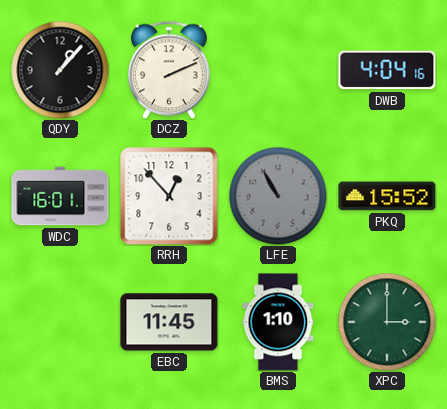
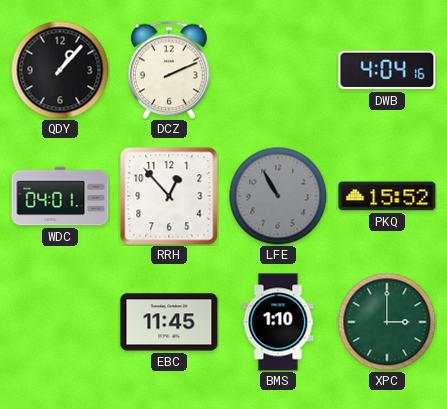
WDC: 16:01 -> 04:01 (60, 196)
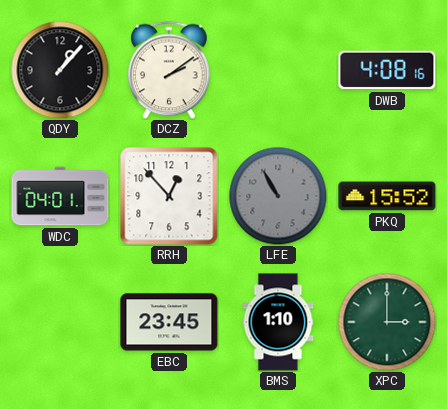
DCZ: 2:11 -> 2:09 (169, 70)
DWB: 4:04 -> 4:08 (387, 70)
EBC: 11:45 -> 23:45 (169, 322)
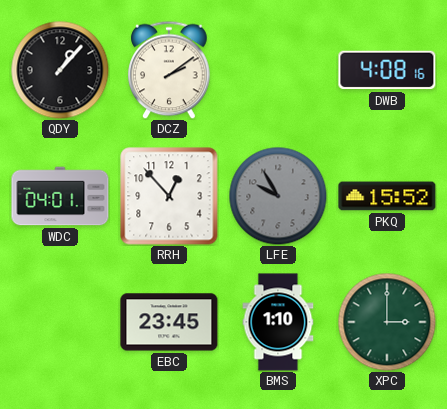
LFE: 10:55 -> 9:55 (278, 196)
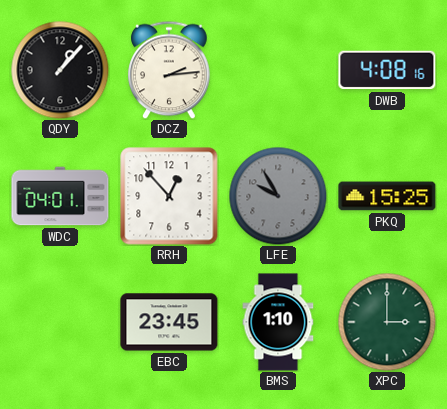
DCZ: 2:09 -> 2:14 (169, 70)
PKQ: 15:52 -> 15:25 (387, 196)
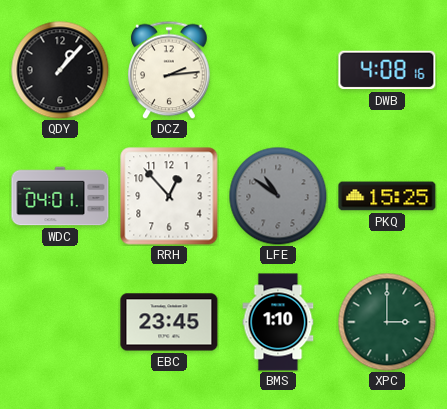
LFE: 9:55 -> 10:51 (278, 196)
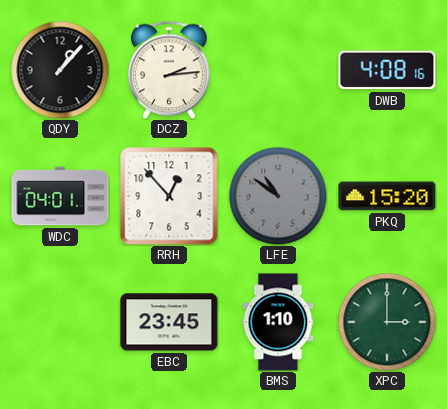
PKQ: 15:25 -> 15:20 (387, 196)
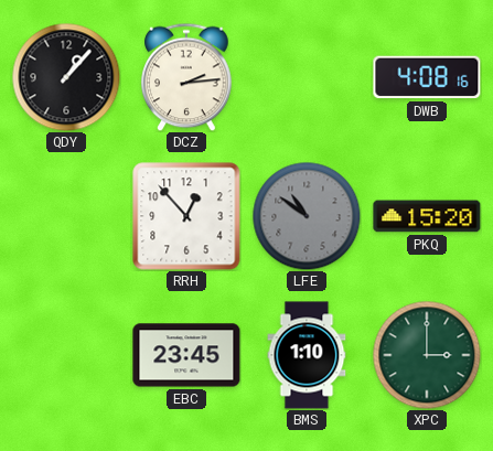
WDC: 04:01 -> none (60, 196)
